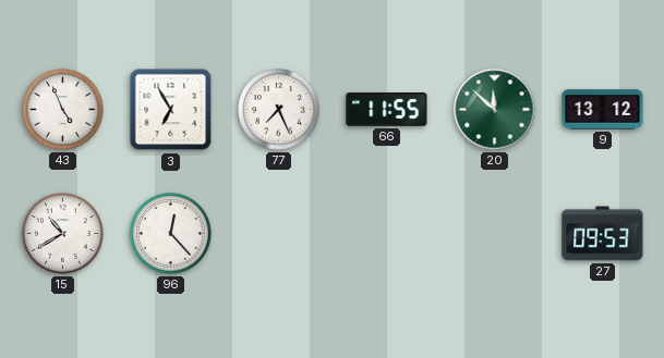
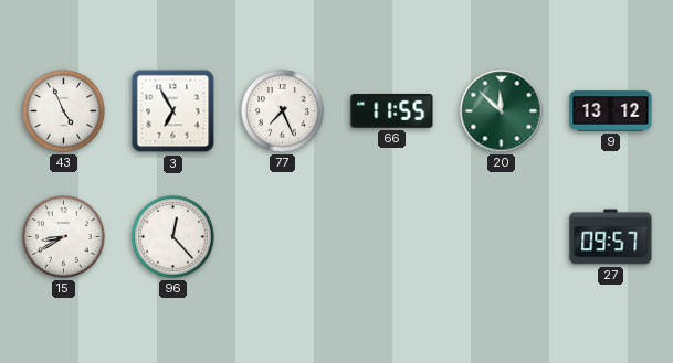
15: 10:40 -> 8:40 (64, 237)
27: 09:53 -> 09:57 (611, 237)
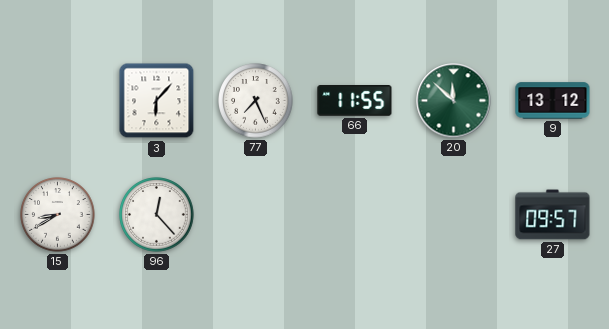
43: 4:56 -> none (64, 111)
3: 6:55 -> 6:07 (157, 101)
